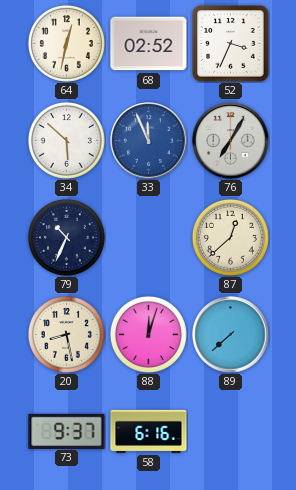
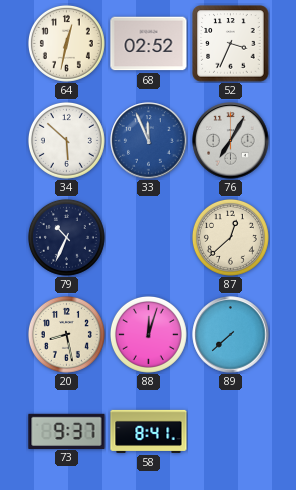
58: 6:16 -> 8:41 (149, 431)
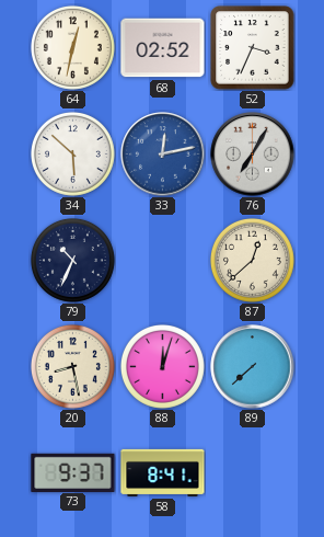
33: 11:56 -> 12:13 (163, 155)
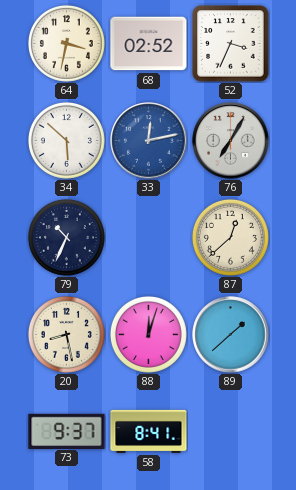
64: 12:32 -> 3:32 (66, 43)
89: 7:38 -> 1:38 (231, 335)
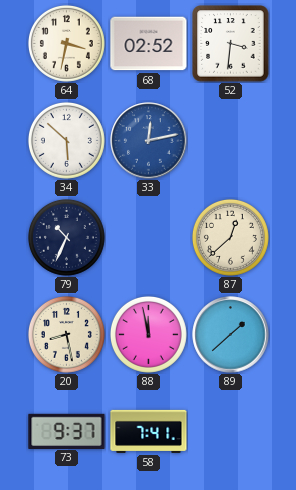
52: 3:34 -> 3:31 (231, 44)
76: 7:05 -> none (231, 141)
88: 12:03 -> 11:58 (148, 334)
58: 8:41 -> 7:41 (149, 431)
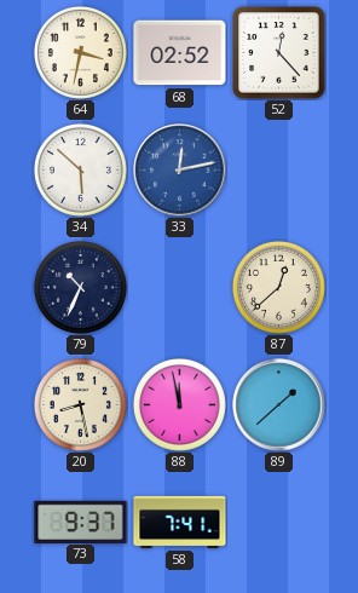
52: 3:31 -> 12:23 (279, 53)
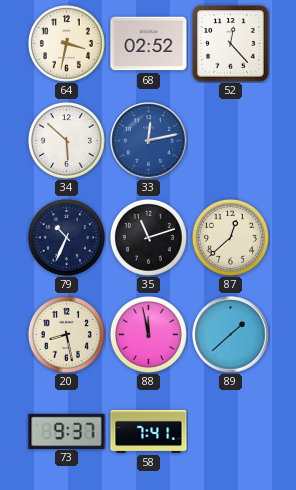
35: none -> 11:12 (148, 237)
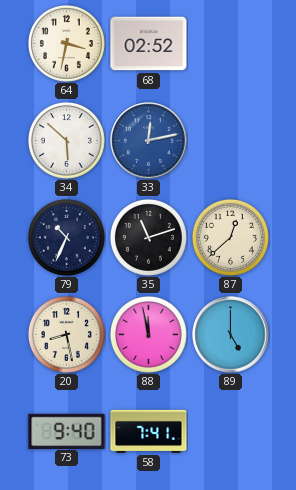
52: 12:23 -> none (231, 44)
89: 1:38 -> 5:00 (231, 335)
73: 9:37 -> 9:40 (67, 431)
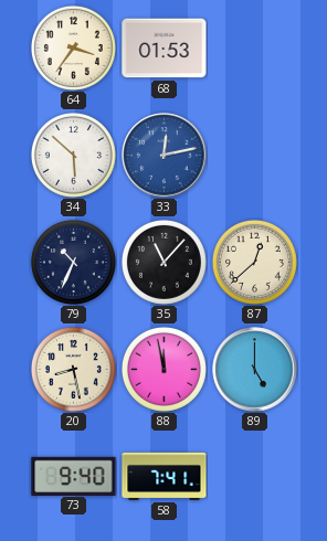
64: 3:32 -> 3:36 (73, 47)
68: 02:52 -> 01:53 (165, 49)
35: 11:12 -> 11:07 (163, 262)
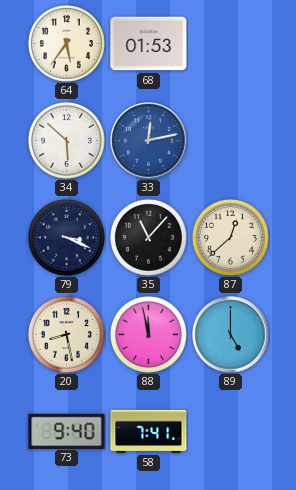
64: 3:36 -> 5:36 (66, 43)
79: 10:34 -> 3:19 (66, 237)
